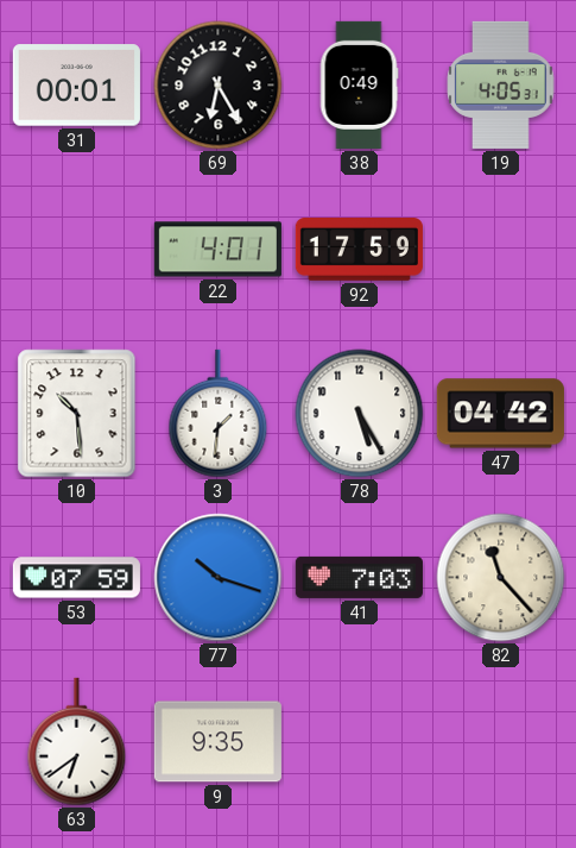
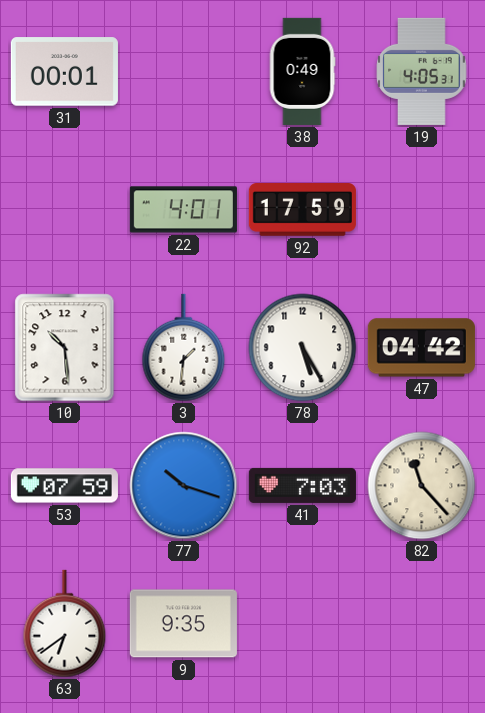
69: 6:25 -> none (219, 86)
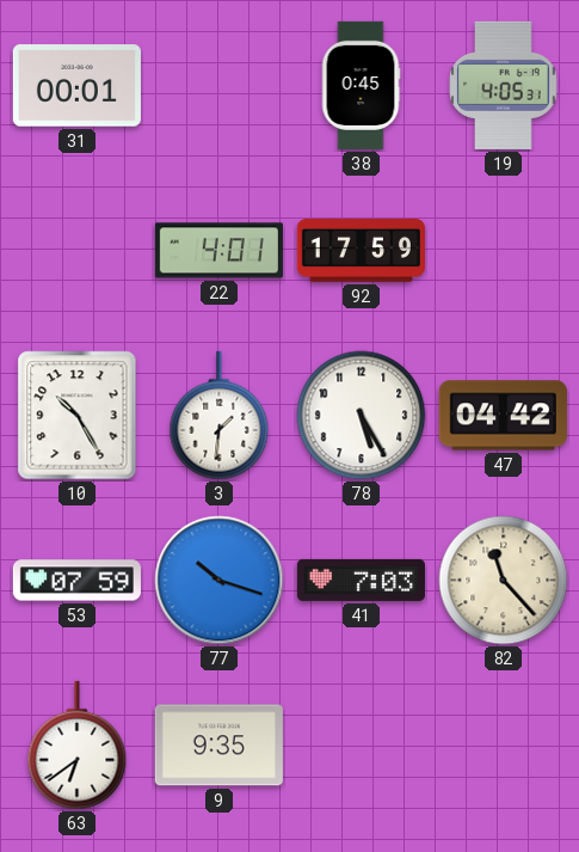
38: 0:49 -> 0:45 (361, 85)
10: 10:29 -> 10:25 (78, 416)
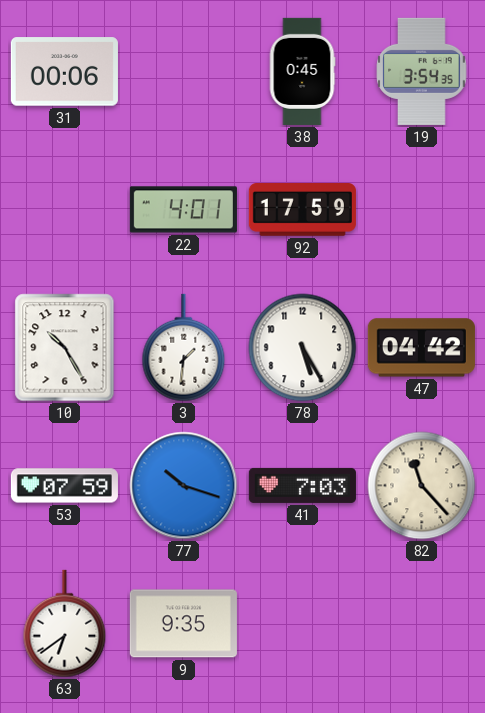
31: 00:01 -> 00:06 (64, 72)
19: 4:05 -> 3:54 (422, 71)
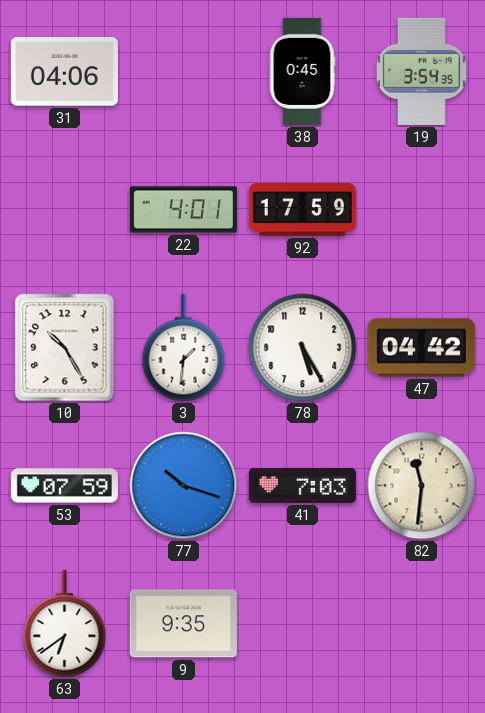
31: 00:06 -> 04:06 (64, 72)
82: 11:23 -> 11:31 (422, 486)
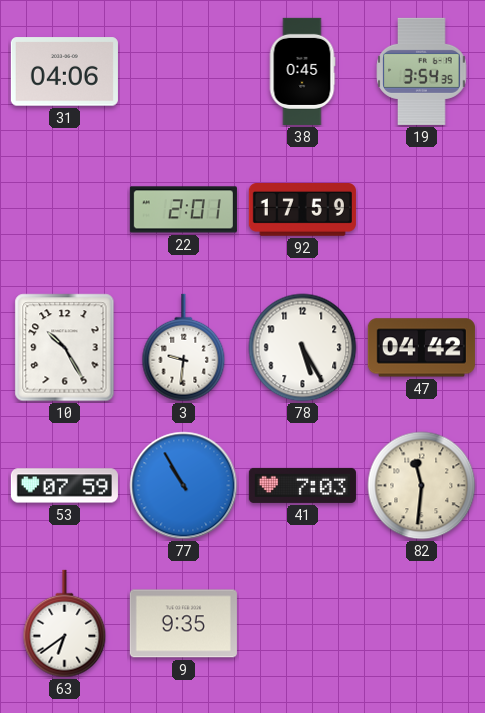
22: 4:01 -> 2:01 (183, 210)
3: 1:31 -> 9:31 (184, 348)
77: 10:18 -> 10:55 (184, 486)
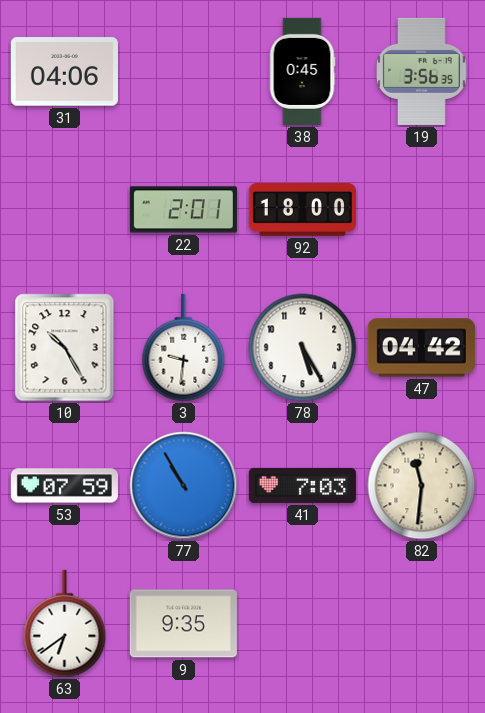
19: 3:54 -> 3:56 (422, 71)
92: 17:59 -> 18:00 (302, 210)
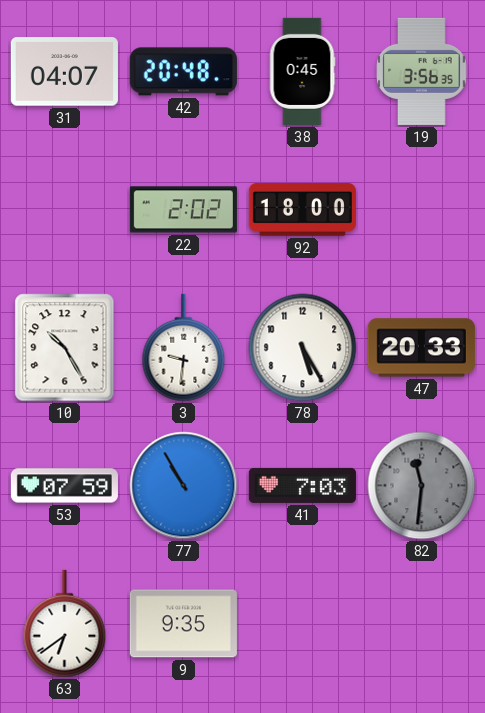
31: 04:06 -> 04:07 (64, 72)
42: none -> 20:48 (183, 72)
22: 2:01 -> 2:02 (183, 210)
47: 04:42 -> 20:33 (421, 348)
82 dial: cream -> grey (422, 486)
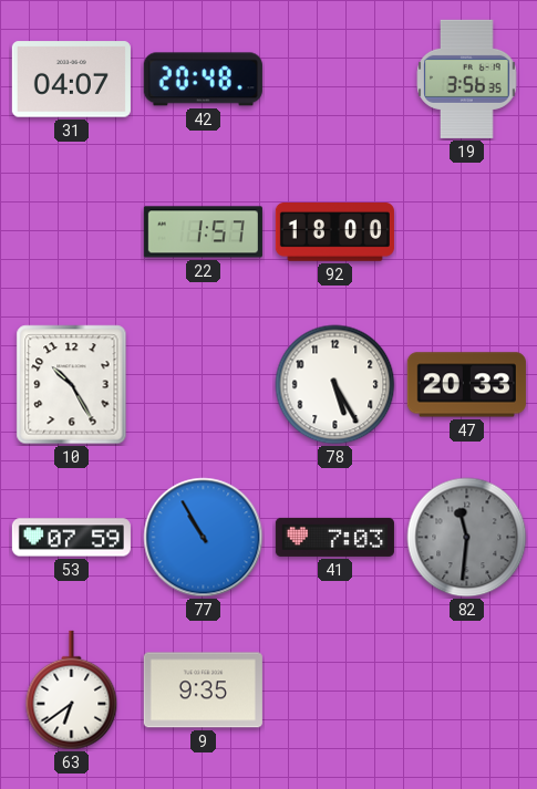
38: 0:45 -> none (302, 71)
22: 2:02 -> 1:57 (203, 232)
3: 9:31 -> none (184, 348)
